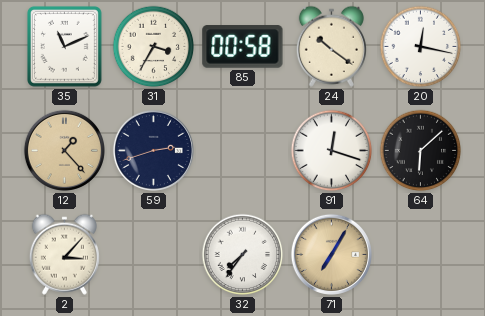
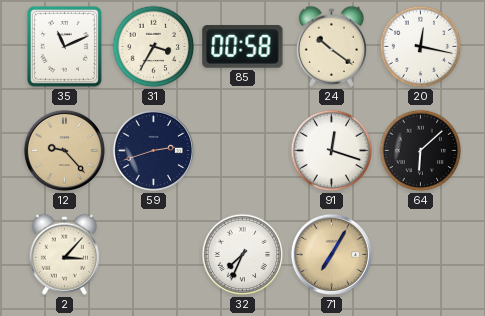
12: 1:23 -> 9:23 (64, 150)
32: 7:36 -> 7:34 (243, 255)
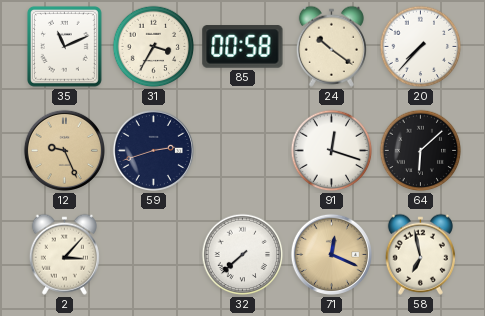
20: 12:17 -> 7:37 (421, 47)
12: 9:23 -> 9:26 (64, 150)
32: 7:34 -> 7:38 (243, 255)
71: 7:05 -> 12:19 (331, 254)
58: none -> 6:58 (420, 254)
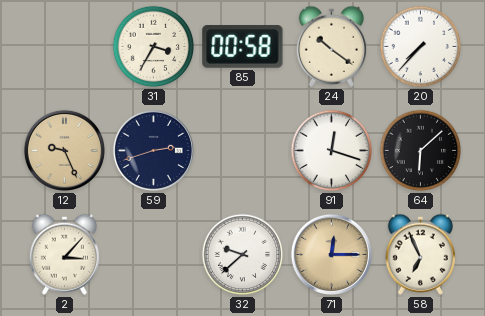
35: 11:11 -> none (64, 46)
32: 7:38 -> 9:38 (243, 255)
71: 12:19 -> 12:15 (331, 254)
58: 6:58 -> 6:56 (420, 254)
